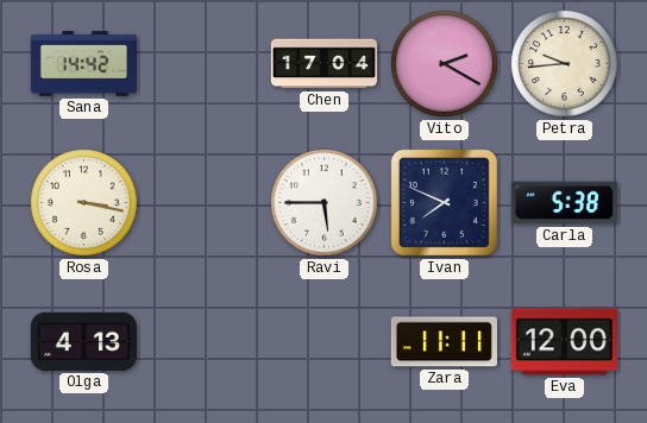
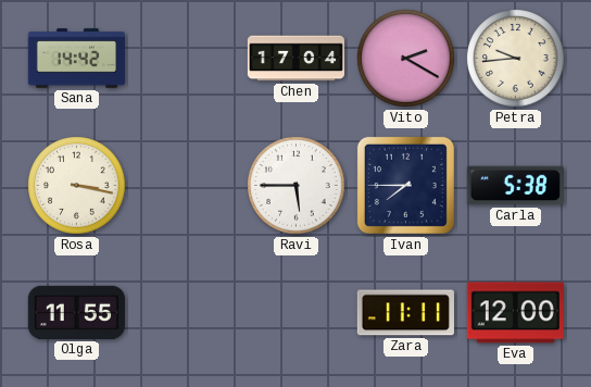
Ivan: 7:49 -> 7:45 (405, 185)
Olga: 4:13 -> 11:55 (76, 312)
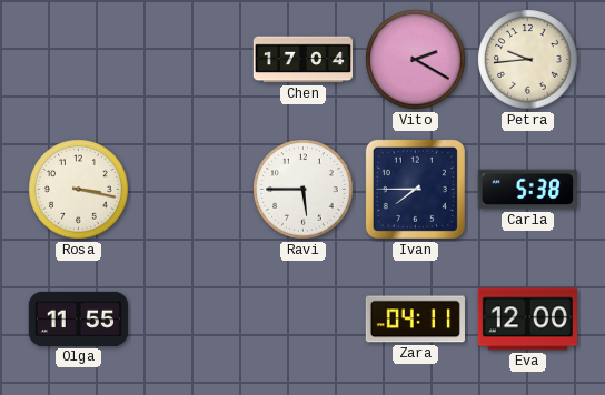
Sana: 14:42 -> none (76, 59)
Zara: 11:11 -> 04:11 (415, 320)
